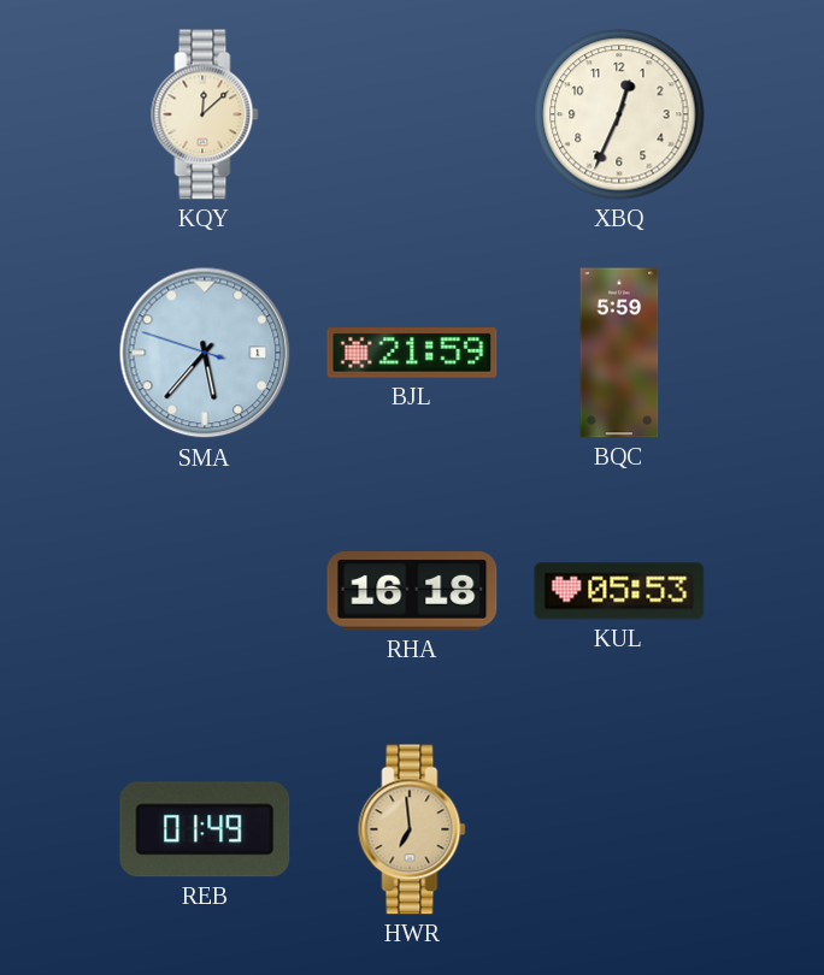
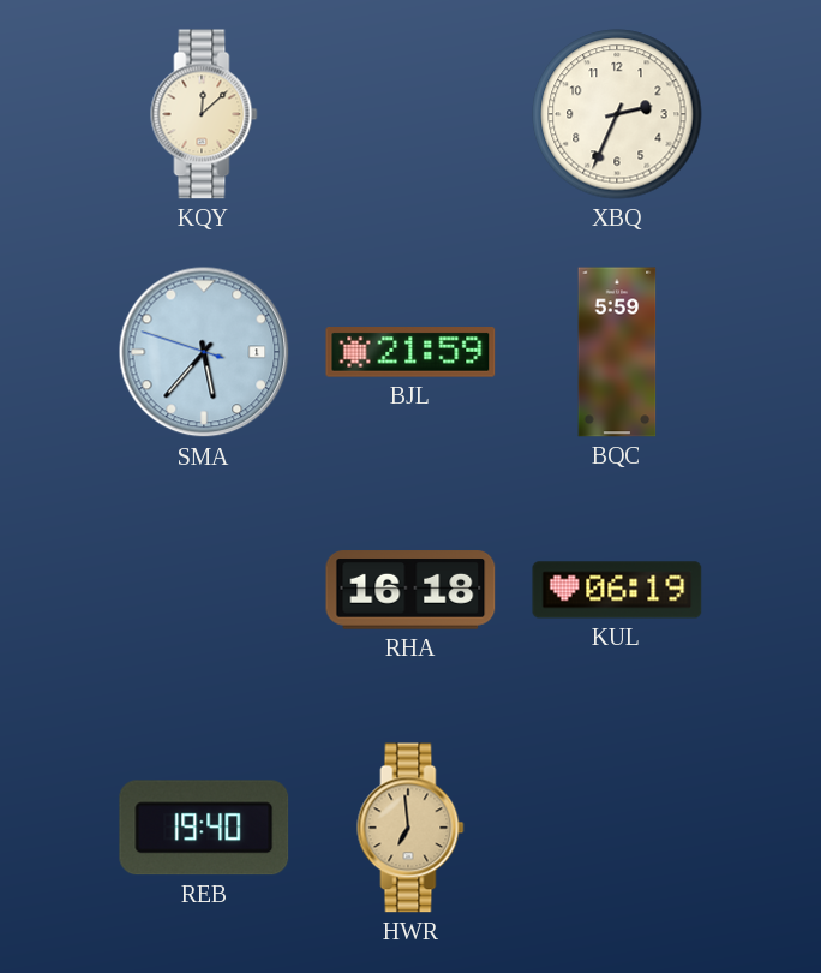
XBQ: 12:34 -> 2:34 (617, 114)
KUL: 05:53 -> 06:19 (617, 590)
REB: 01:49 -> 19:40 (204, 828)
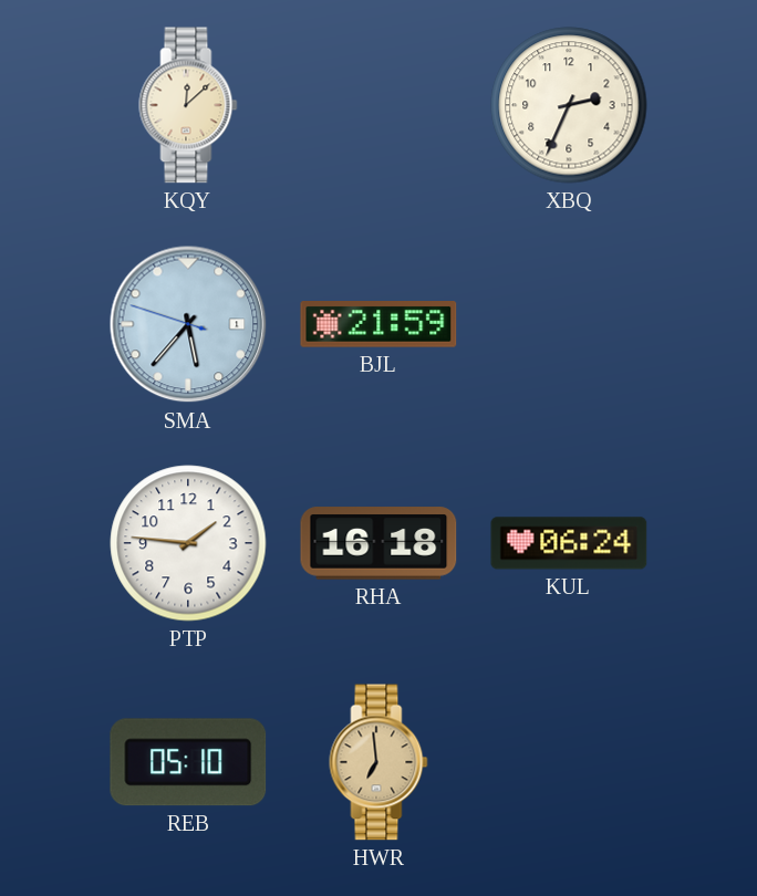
BQC: 5:59 -> none (617, 352)
PTP: none -> 1:46 (188, 543)
KUL: 06:19 -> 06:24 (569, 543)
REB: 19:40 -> 05:10 (188, 762)
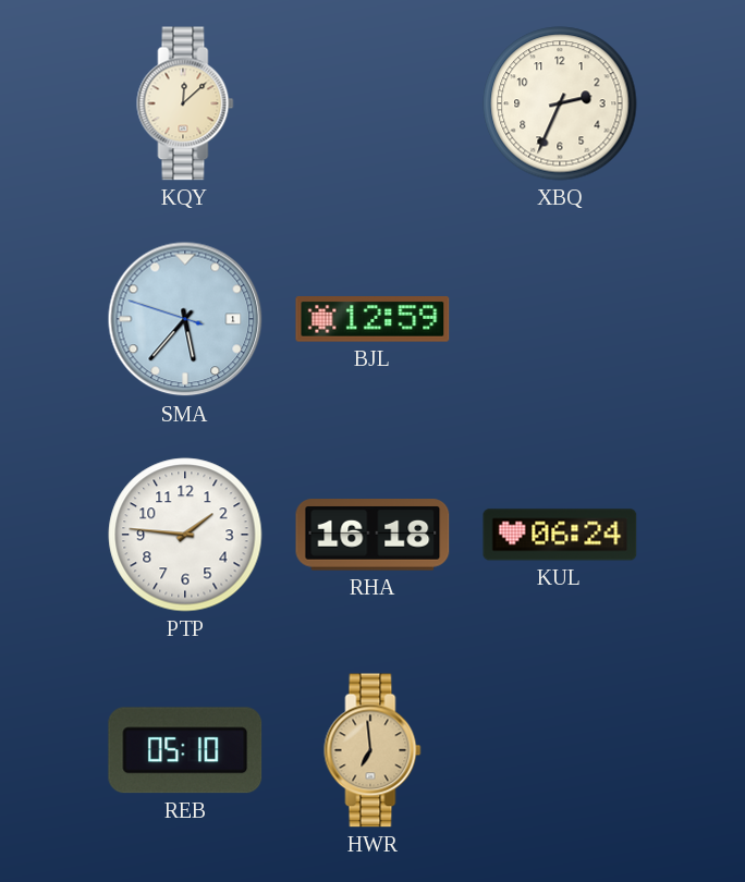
BJL: 21:59 -> 12:59 (373, 319)
